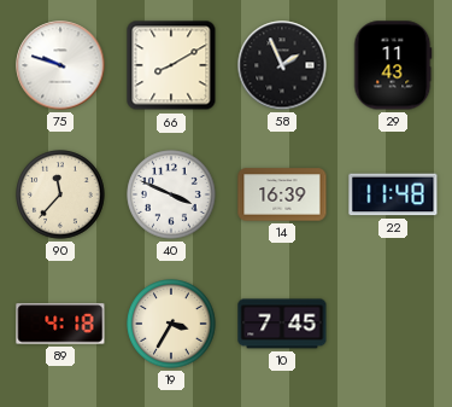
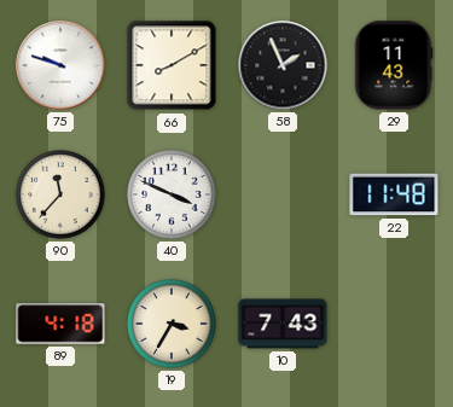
14: 16:39 -> none (282, 194)
10: 7:45 -> 7:43 (283, 324)
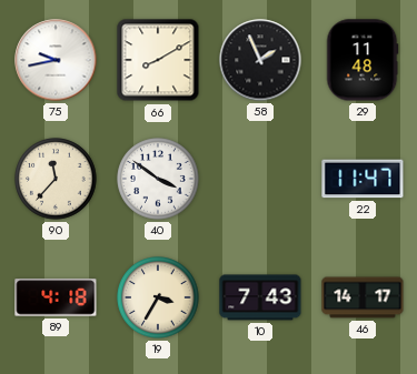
75: 9:48 -> 9:43 (56, 60)
29: 11:43 -> 11:48 (363, 60)
40: 3:49 -> 3:51 (158, 179)
22: 11:48 -> 11:47 (363, 179)
46: none -> 14:17 (363, 297)
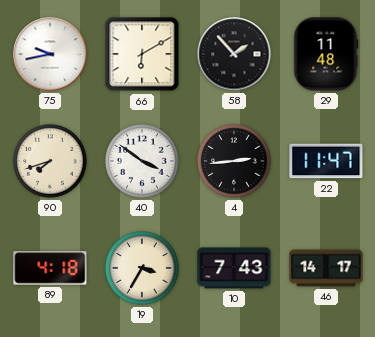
66: 8:10 -> 6:10 (142, 54)
58: 1:56 -> 1:53 (234, 54)
90: 11:37 -> 7:42 (50, 161)
4: none -> 2:44 (234, 161)
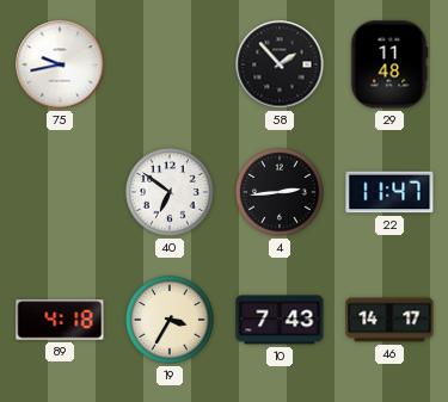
66: 6:10 -> none (142, 54)
90: 7:42 -> none (50, 161)
40: 3:51 -> 6:51 (170, 192)
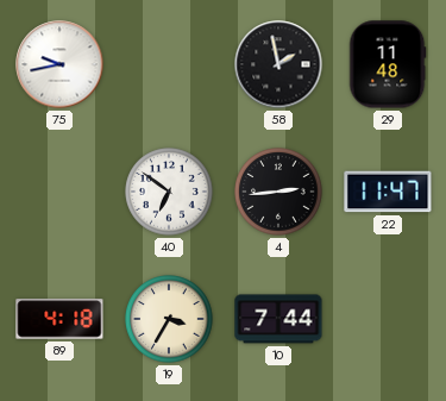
58: 1:53 -> 1:58 (278, 64)
10: 7:43 -> 7:44 (278, 319)
46: 14:17 -> none (389, 320)
